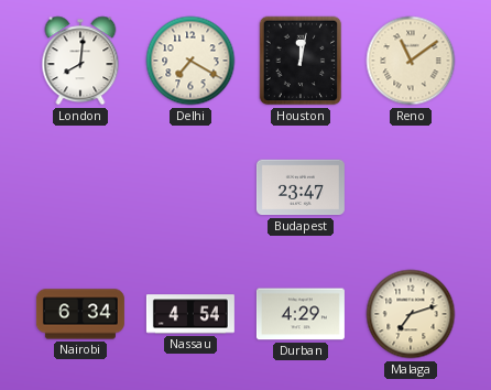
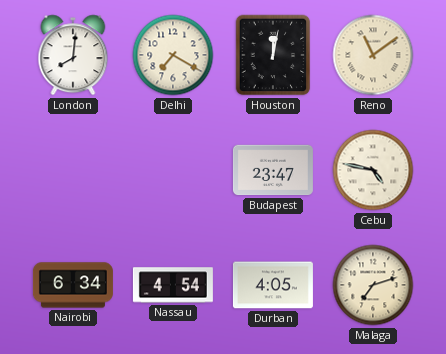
Cebu: none -> 4:47 (373, 170)
Durban: 4:29 -> 4:05 (273, 285)
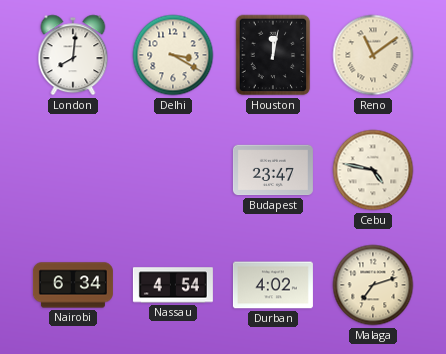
Delhi: 7:20 -> 3:20 (173, 55)
Durban: 4:05 -> 4:02 (273, 285)
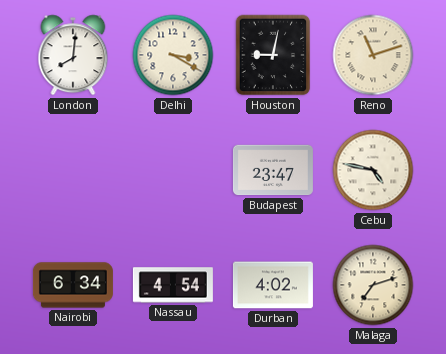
Houston: 12:02 -> 9:02 (273, 55)
Reno: 11:09 -> 11:12 (373, 55)
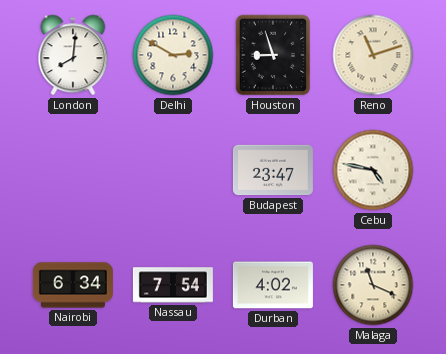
Delhi: 3:20 -> 2:50 (173, 55)
Houston: 9:02 -> 8:57 (273, 55)
Nassau: 4:54 -> 7:54 (173, 285)
Malaga: 7:12 -> 11:19 (373, 285)
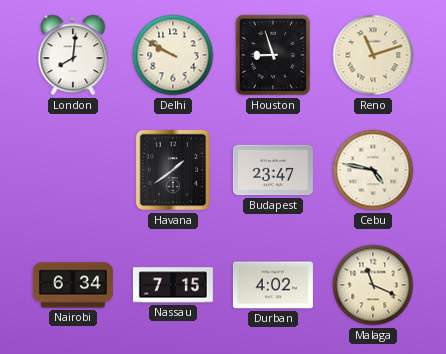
Delhi: 2:50 -> 9:50 (173, 55)
Havana: none -> 1:39 (173, 170)
Nassau: 7:54 -> 7:15 (173, 285)
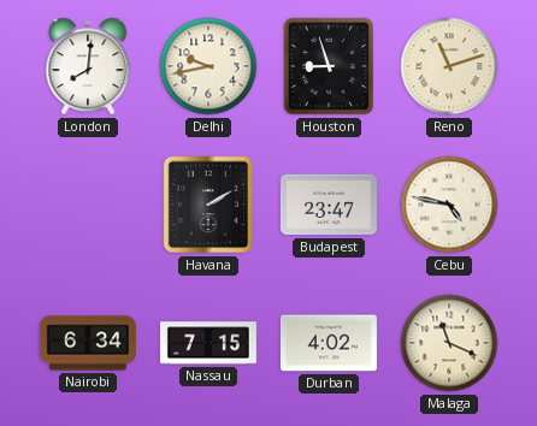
Delhi: 9:50 -> 9:43 (208, 66)
Havana: 1:39 -> 2:10 (208, 205)
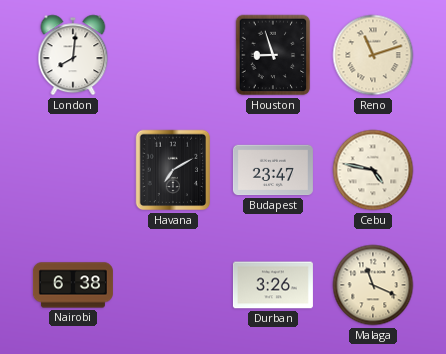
Delhi: 9:43 -> none (208, 66)
Havana: 2:10 -> 7:10 (173, 170)
Nairobi: 6:34 -> 6:38 (73, 285)
Nassau: 7:15 -> none (208, 343)
Durban: 4:02 -> 3:26 (273, 285)
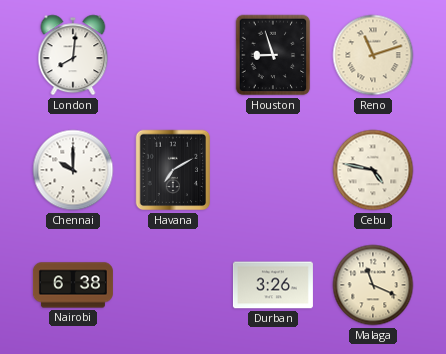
Chennai: none -> 10:00 (73, 170)
Budapest: 23:47 -> none (273, 170)
